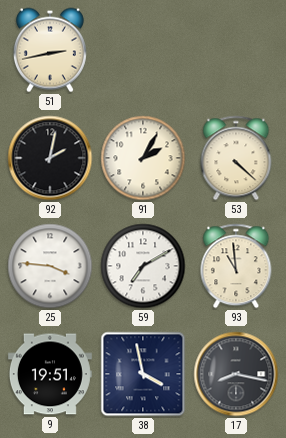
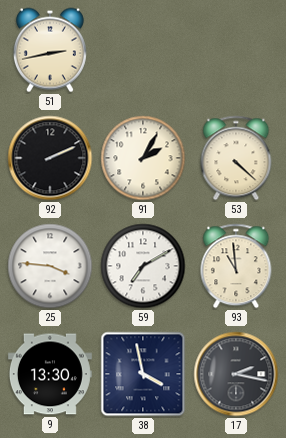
92: 2:02 -> 2:11 (50, 158)
9: 19:51 -> 13:30 (50, 374)
17: 8:17 -> 2:17 (236, 374)
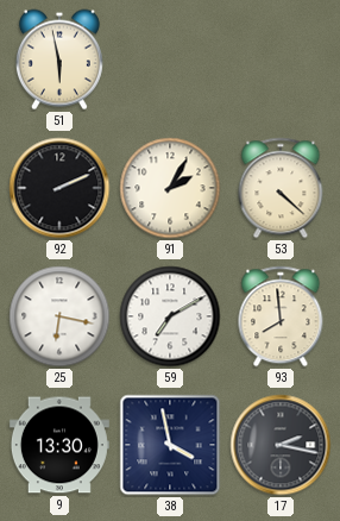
51: 2:43 -> 5:58 (59, 59)
25: 3:46 -> 6:17 (59, 316)
93: 10:59 -> 7:59 (281, 316)
